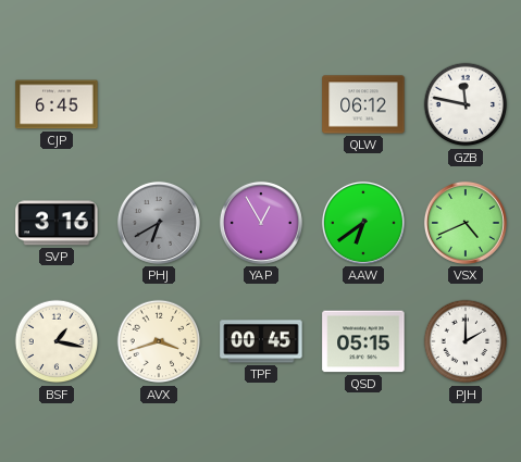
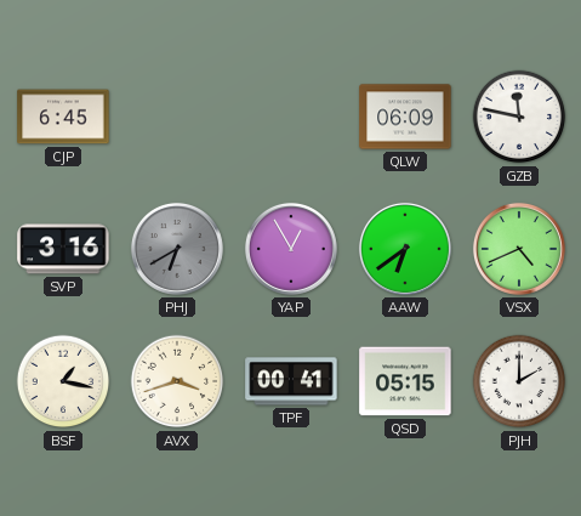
QLW: 06:12 -> 06:09 (405, 117)
TPF: 00:45 -> 00:41 (291, 381)
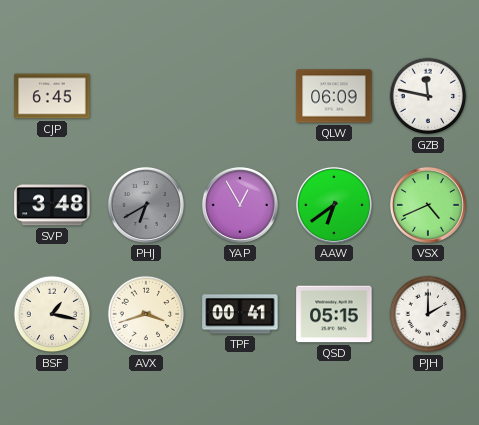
SVP: 3:16 -> 3:48 (52, 205)
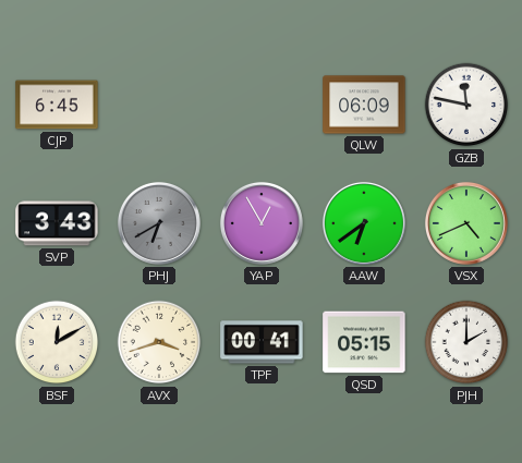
SVP: 3:48 -> 3:43 (57, 223)
BSF: 1:17 -> 12:10 (57, 342)
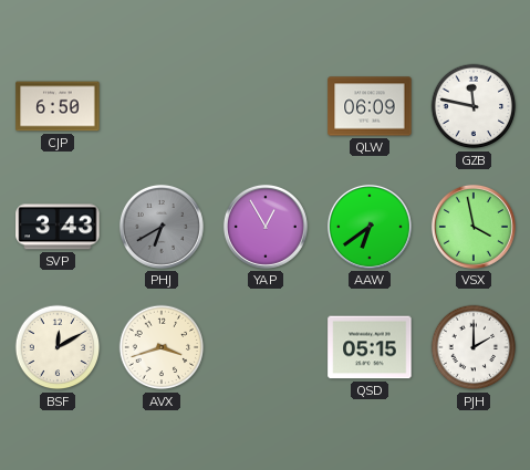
CJP: 6:45 -> 6:50 (58, 106)
VSX: 4:41 -> 3:58 (474, 227)
TPF: 00:41 -> none (262, 342)
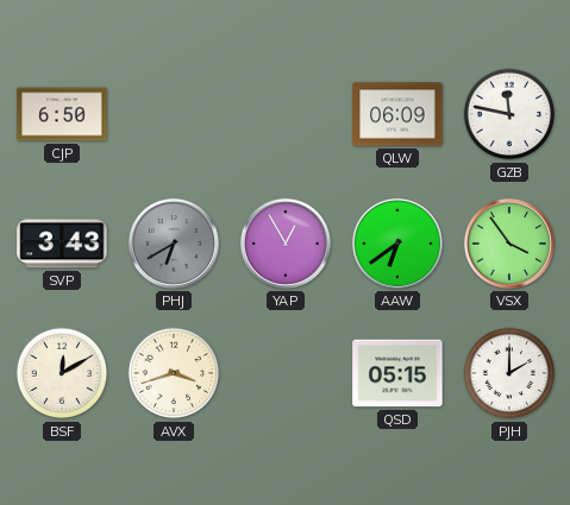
VSX: 3:58 -> 3:54 (509, 244)
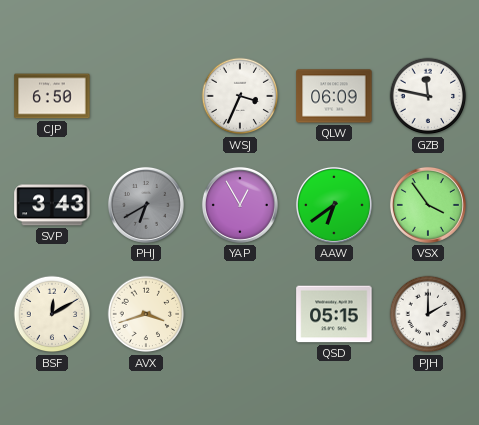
WSJ: none -> 3:34 (240, 96)
